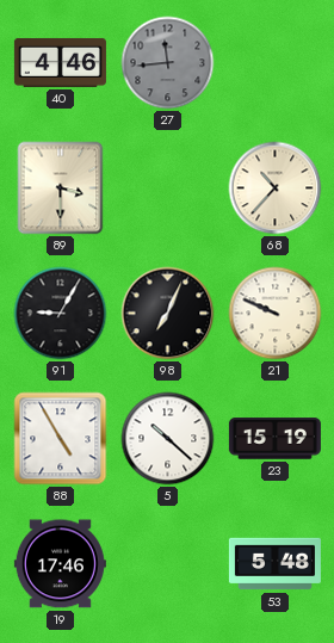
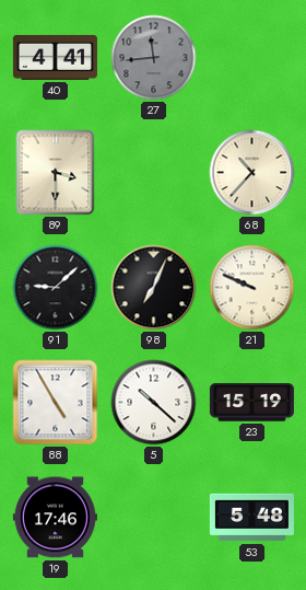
40: 4:46 -> 4:41 (55, 57)
91: 9:05 -> 9:08 (56, 288)
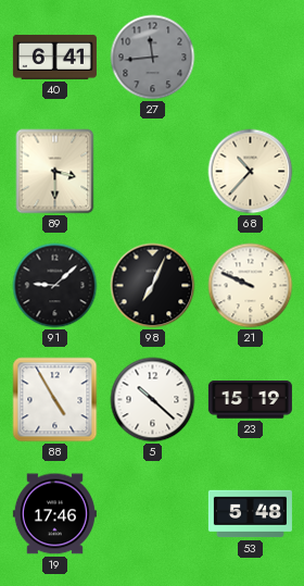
40: 4:41 -> 6:41 (54, 57)
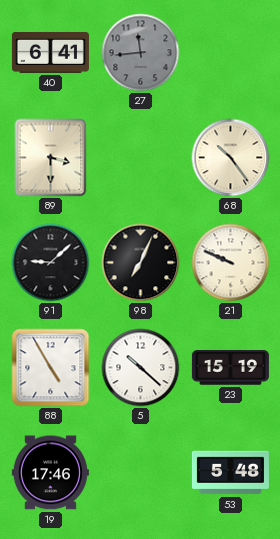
68: 10:37 -> 10:24 (231, 158)
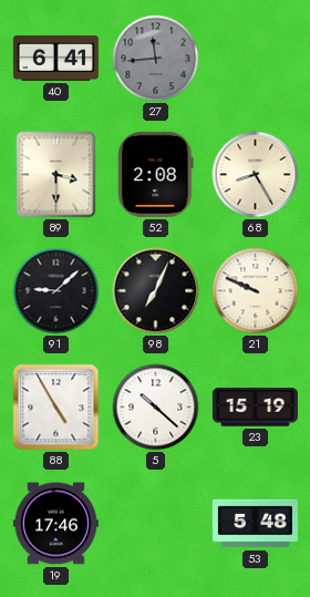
52: none -> 2:08 (156, 174)
68: 10:24 -> 8:25 (256, 175)
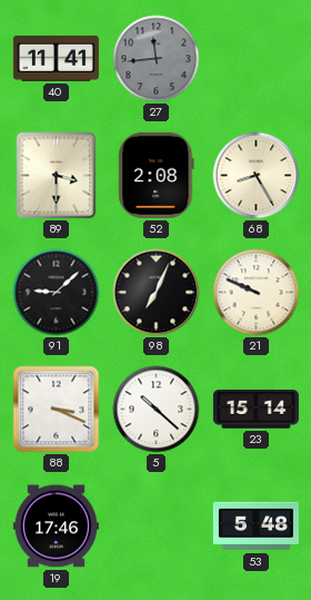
40: 6:41 -> 11:41 (56, 58)
88: 4:55 -> 3:19 (57, 410)
23: 15:19 -> 15:14 (255, 410)
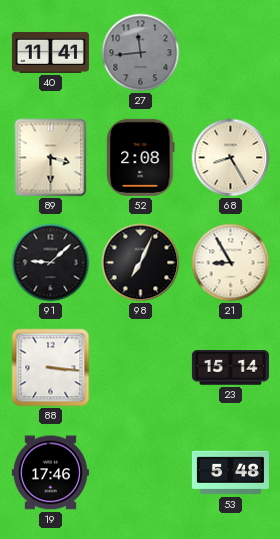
21: 9:49 -> 8:55 (231, 263)
88: 3:19 -> 3:16 (51, 368)
5: 10:22 -> none (157, 410)
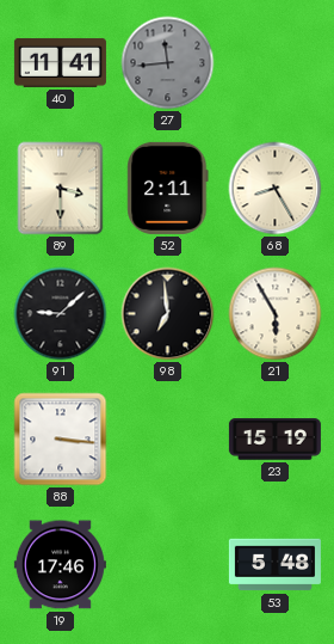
52: 2:08 -> 2:11 (168, 188)
98: 7:04 -> 6:59 (168, 314)
21: 8:55 -> 5:55 (276, 314)
23: 15:14 -> 15:19 (274, 440)
